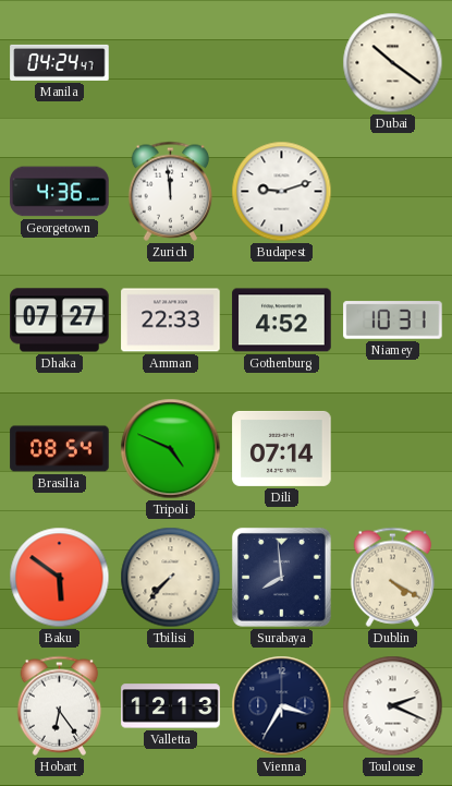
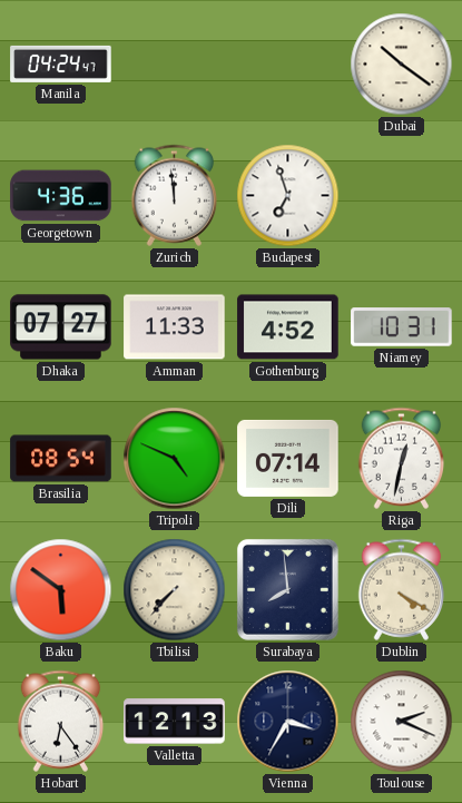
Budapest: 9:12 -> 6:57 (288, 196)
Amman: 22:33 -> 11:33 (175, 327)
Riga: none -> 12:32 (402, 458)
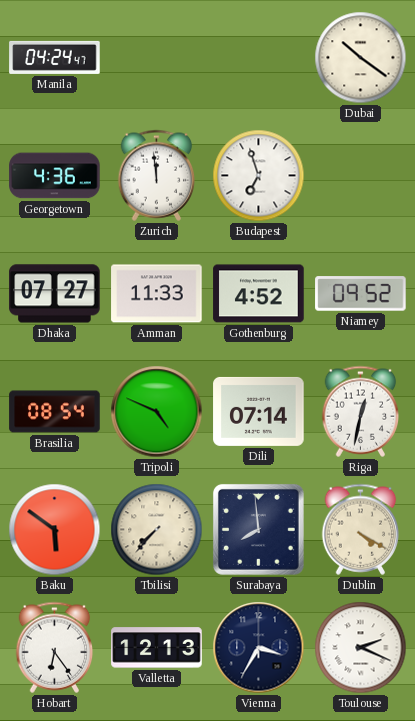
Niamey: 10:31 -> 09:52 (361, 294)
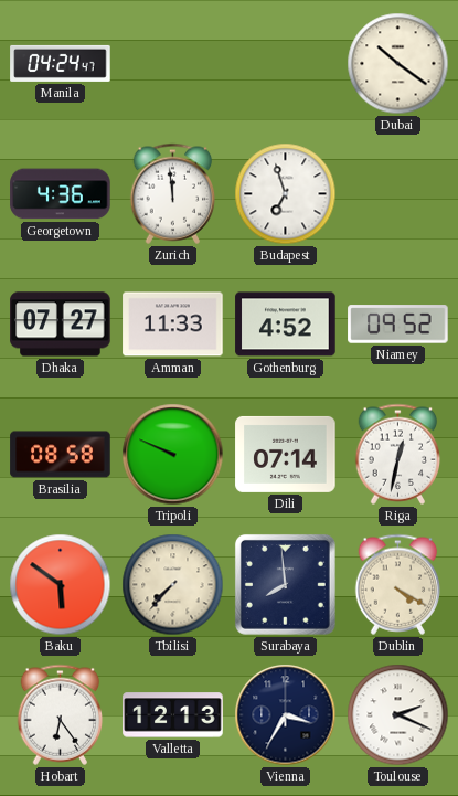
Brasilia: 08:54 -> 08:58 (61, 455)
Tripoli: 4:49 -> 9:49 (173, 455)
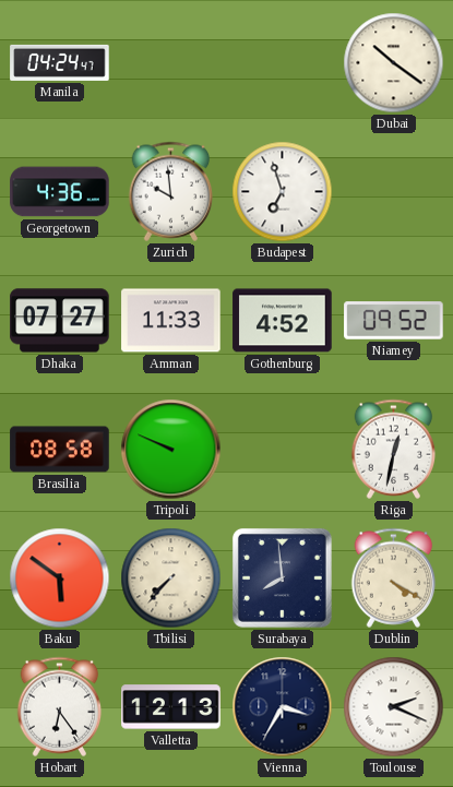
Zurich: 11:59 -> 9:59 (171, 191)
Dili: 07:14 -> none (286, 454)
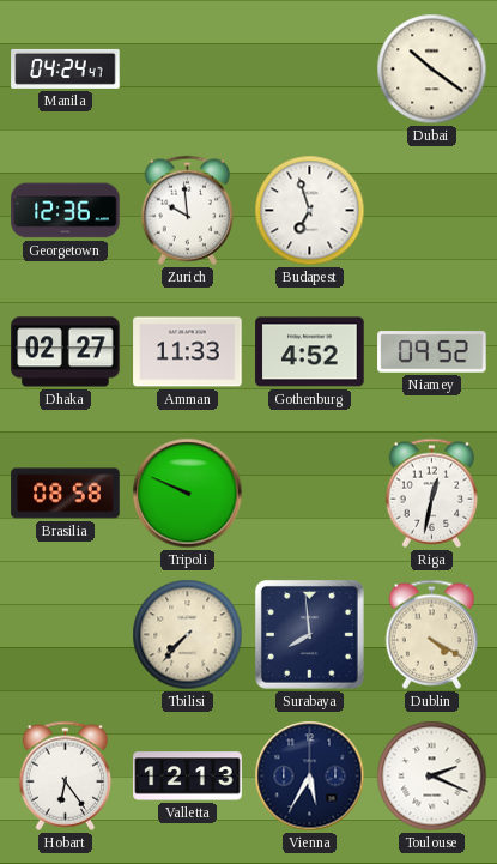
Georgetown: 4:36 -> 12:36 (66, 211)
Dhaka: 07:27 -> 02:27 (66, 352)
Baku: 5:51 -> none (60, 579)
Vienna: 3:35 -> 5:35 (310, 777)
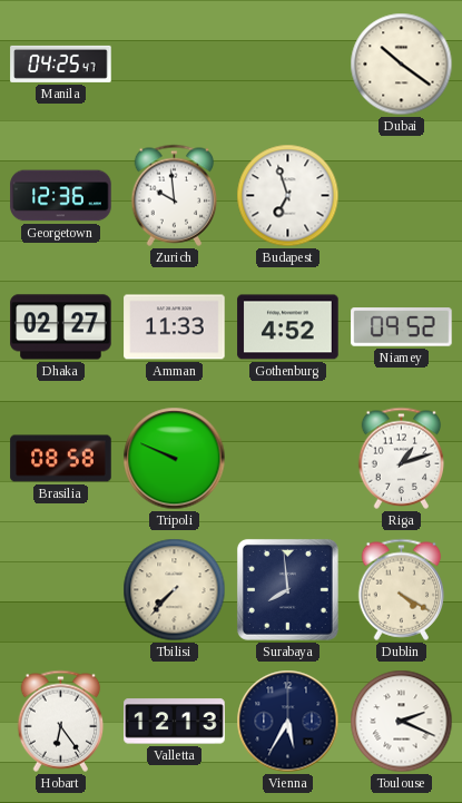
Manila: 04:24 -> 04:25 (61, 63)
Riga: 12:32 -> 1:12 (402, 458)
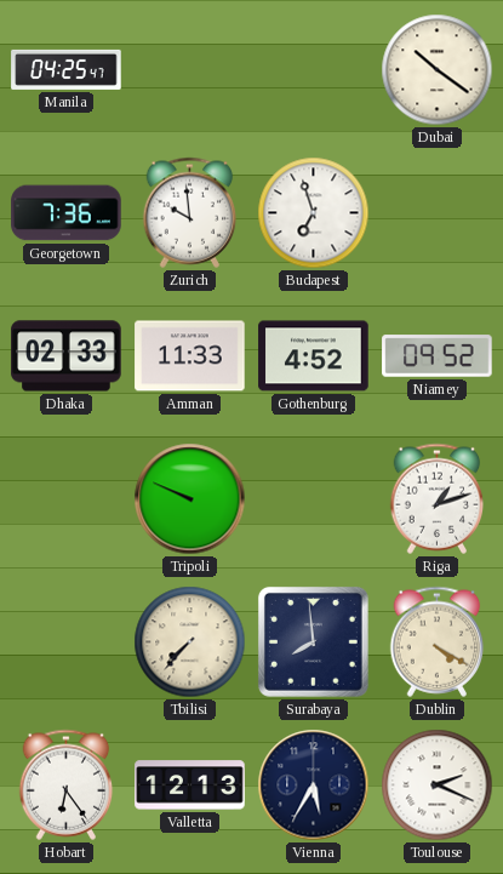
Georgetown: 12:36 -> 7:36 (67, 213)
Dhaka: 02:27 -> 02:33 (67, 356)
Brasilia: 08:58 -> none (61, 459)
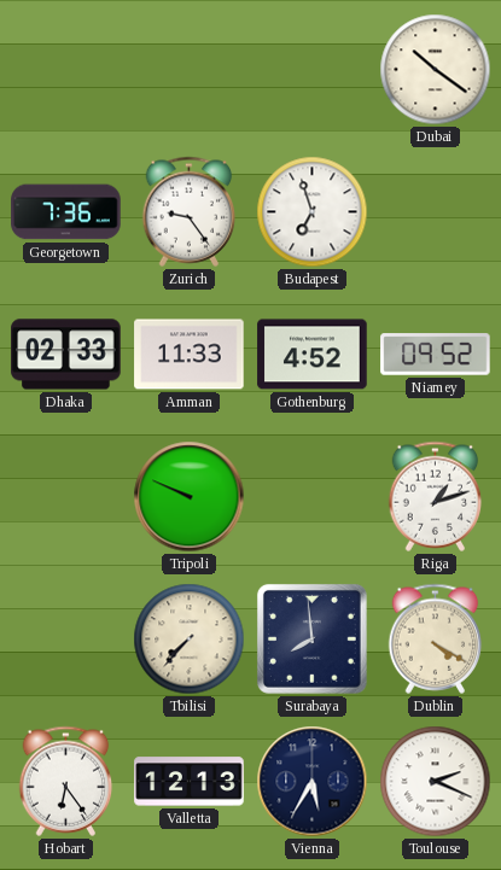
Manila: 04:25 -> none (67, 69)
Zurich: 9:59 -> 9:24 (190, 211)
